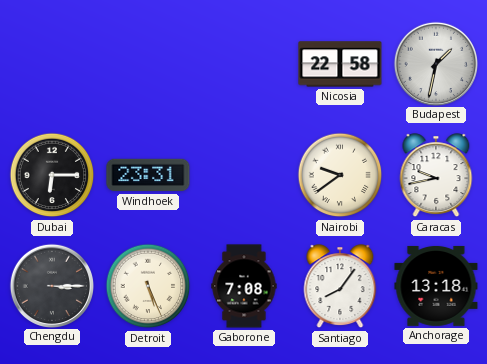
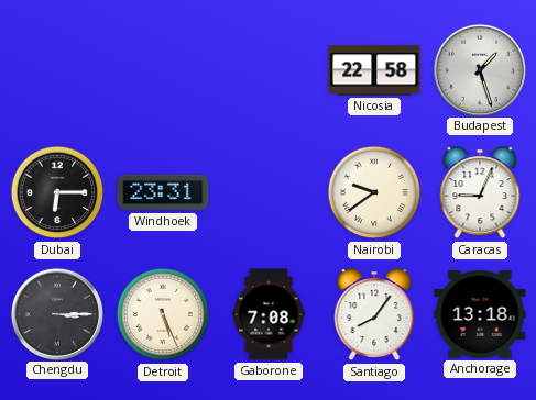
Budapest: 1:32 -> 1:27 (479, 69)
Caracas: 9:43 -> 9:04 (480, 193)
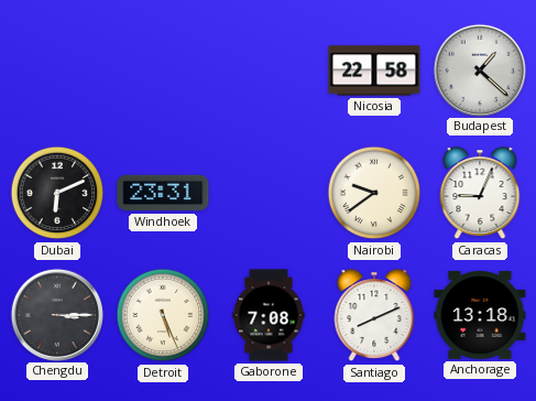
Budapest: 1:27 -> 1:22 (479, 69)
Dubai: 6:15 -> 6:11 (57, 193)
Santiago: 8:06 -> 8:11 (374, 316)
